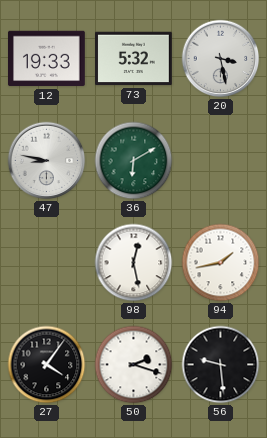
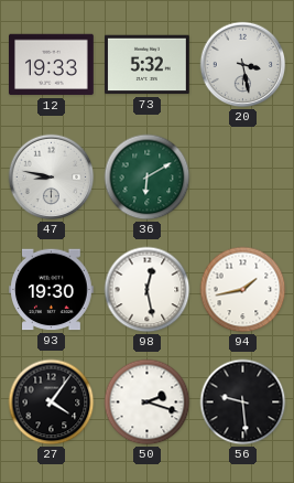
93: none -> 19:30 (52, 290)
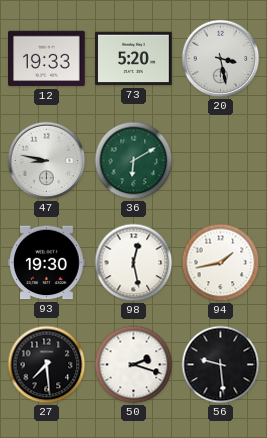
73: 5:32 -> 5:20 (134, 59)
27: 4:06 -> 7:29 (47, 365)
